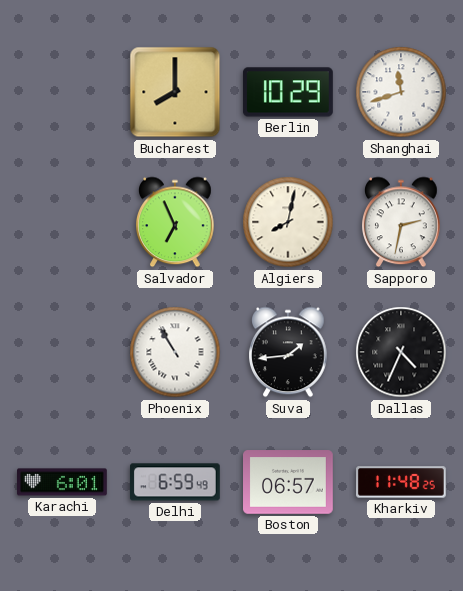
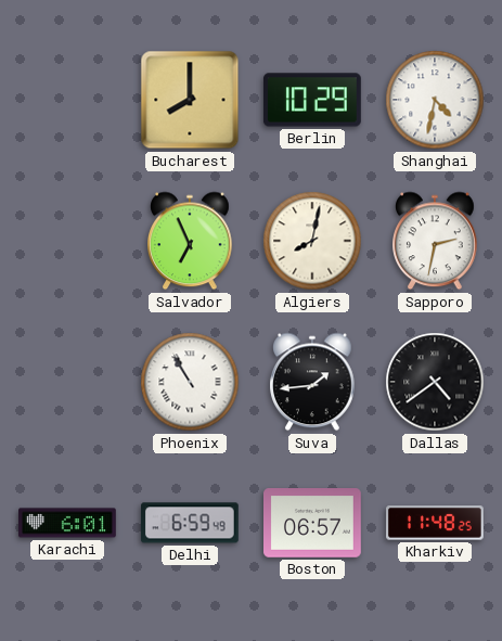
Shanghai: 11:42 -> 4:32 (435, 100)
Dallas: 4:34 -> 4:39 (435, 382)
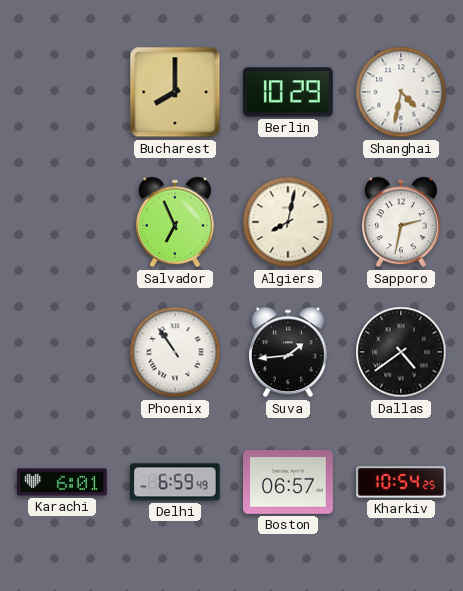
Phoenix: 10:55 -> 10:54 (175, 352)
Kharkiv: 11:48 -> 10:54 (402, 482)
